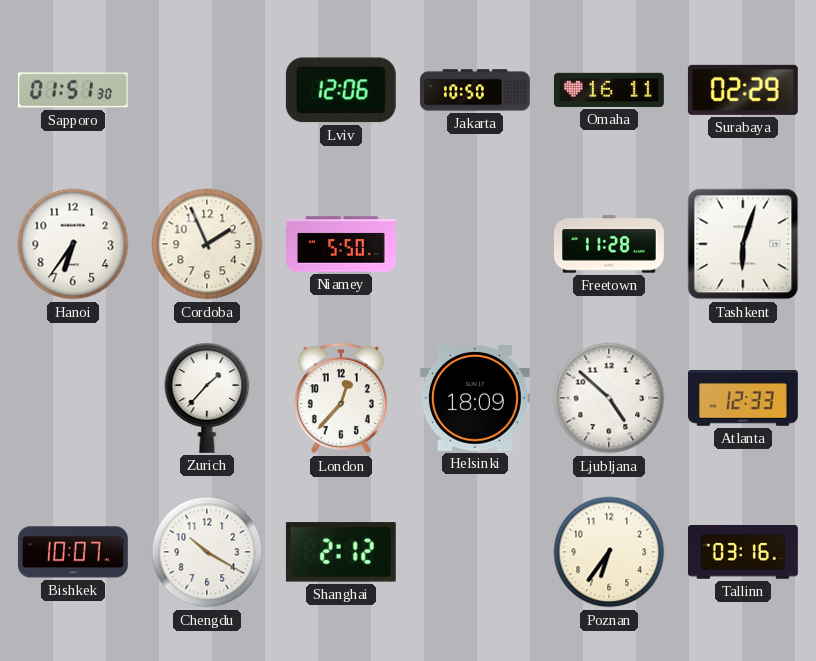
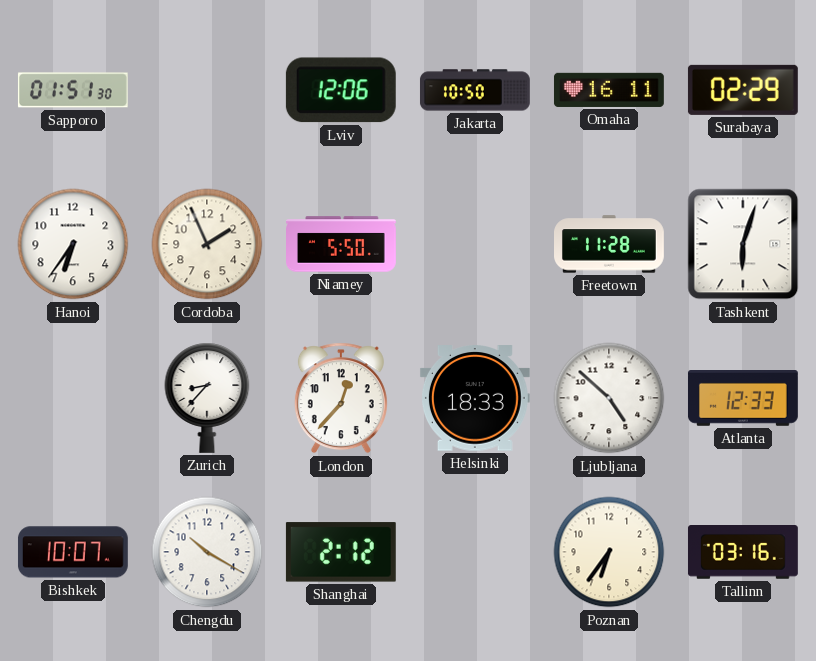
Zurich: 1:37 -> 8:37 (207, 398)
Helsinki: 18:09 -> 18:33 (475, 398)
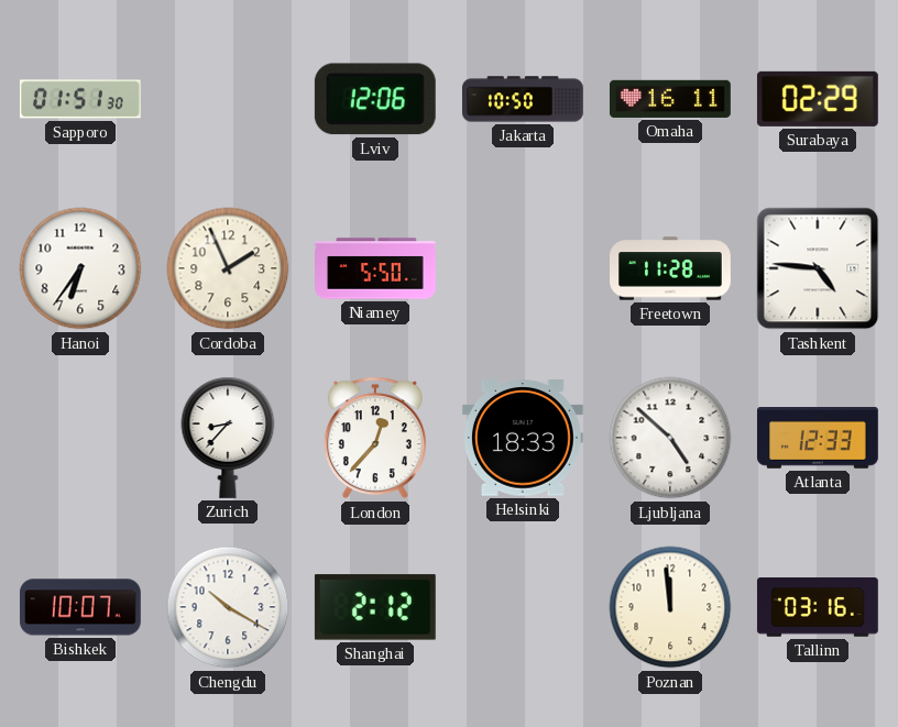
Tashkent: 6:03 -> 4:46 (818, 268)
Poznan: 6:36 -> 11:59 (670, 607)
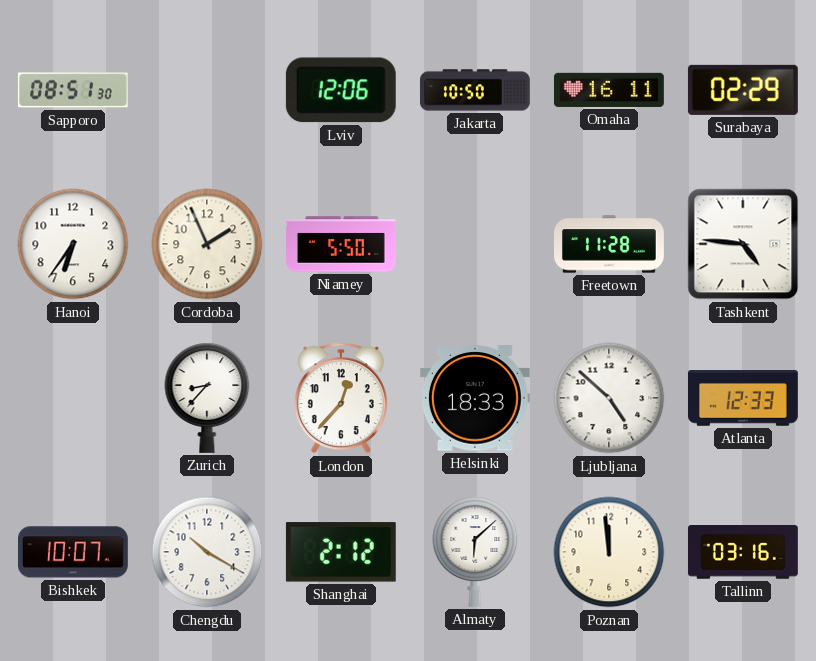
Sapporo: 01:51 -> 08:51 (73, 90)
Almaty: none -> 6:08 (475, 552)
